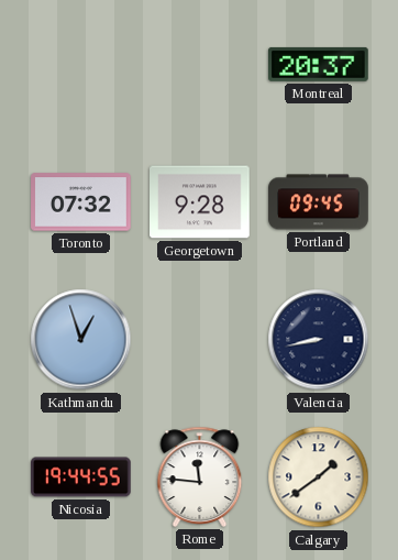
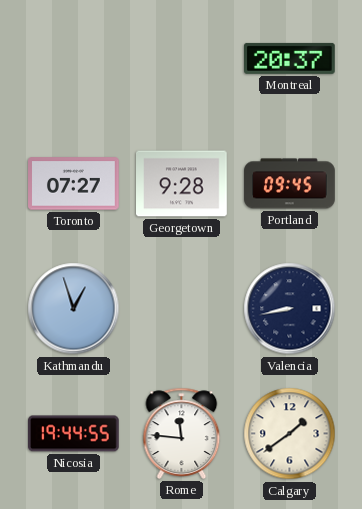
Toronto: 07:32 -> 07:27 (74, 184)
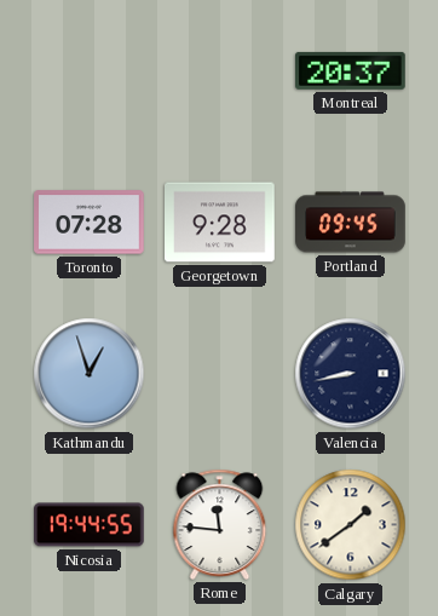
Toronto: 07:27 -> 07:28 (90, 223)
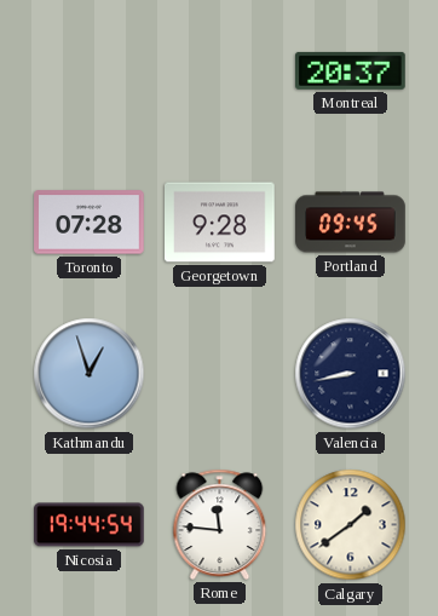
Nicosia: 19:44:55 -> 19:44:54 (90, 525)
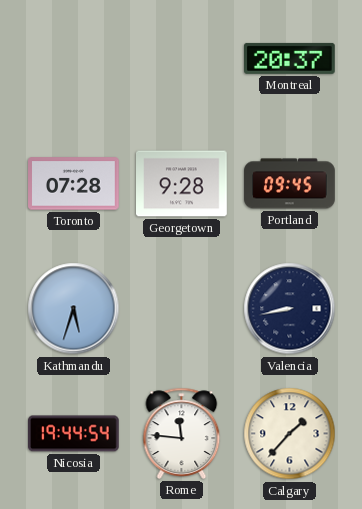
Kathmandu: 12:57 -> 5:33 (74, 309)
Calgary: 1:39 -> 1:37 (290, 434)
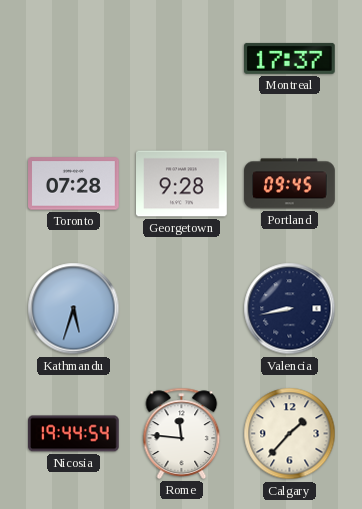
Montreal: 20:37 -> 17:37 (290, 58)
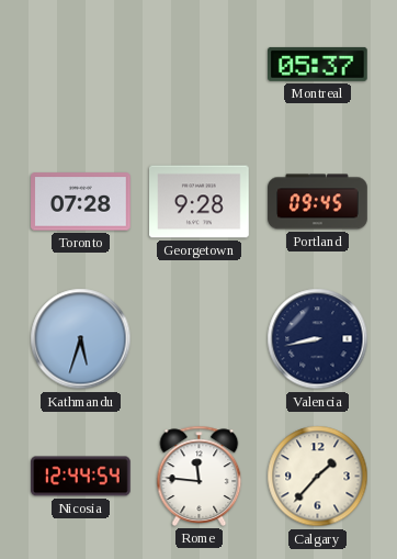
Montreal: 17:37 -> 05:37 (318, 64)
Nicosia: 19:44 -> 12:44 (81, 477)
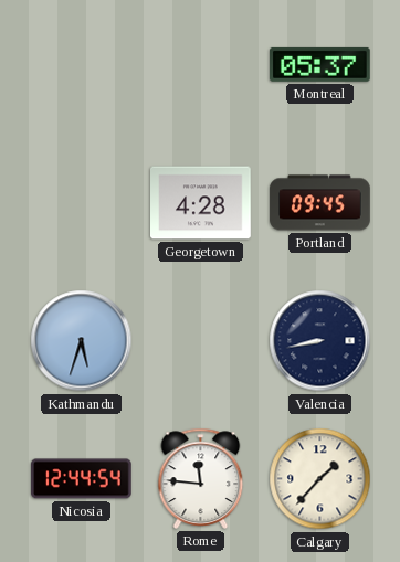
Toronto: 07:28 -> none (81, 202)
Georgetown: 9:28 -> 4:28 (201, 203)
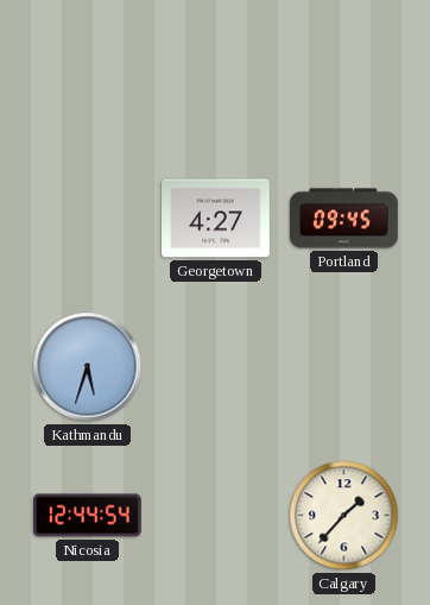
Montreal: 05:37 -> none (320, 64)
Georgetown: 4:28 -> 4:27 (216, 219)
Valencia: 8:43 -> none (320, 341)
Rome: 11:46 -> none (201, 478)
